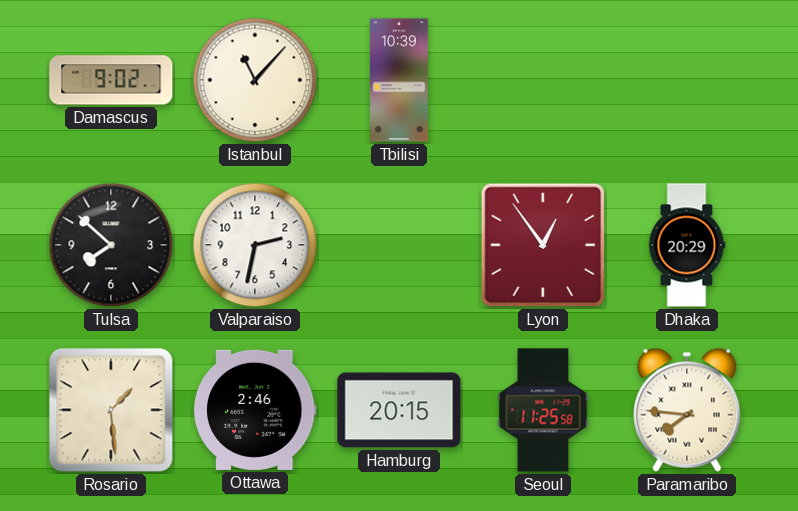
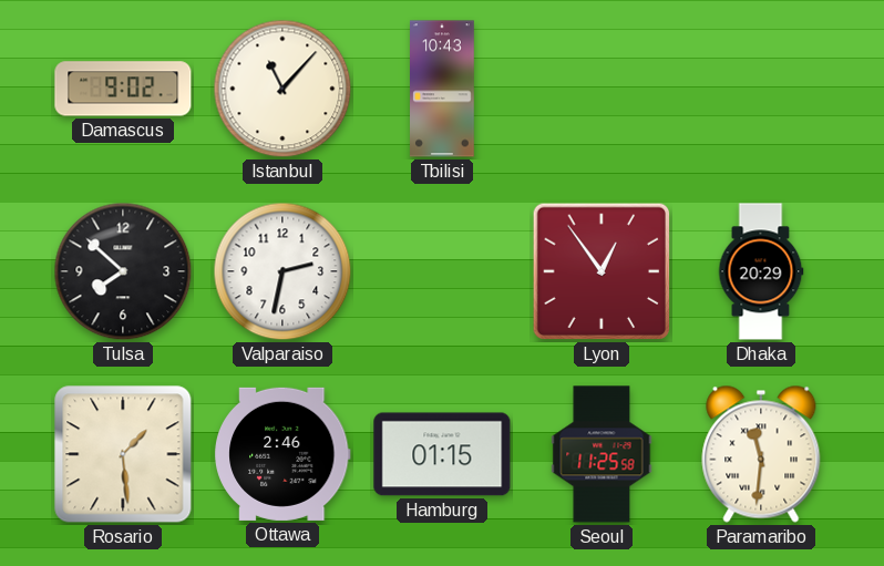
Tbilisi: 10:39 -> 10:43 (443, 89)
Hamburg: 20:15 -> 01:15 (442, 454)
Paramaribo: 7:46 -> 11:31 (761, 454)
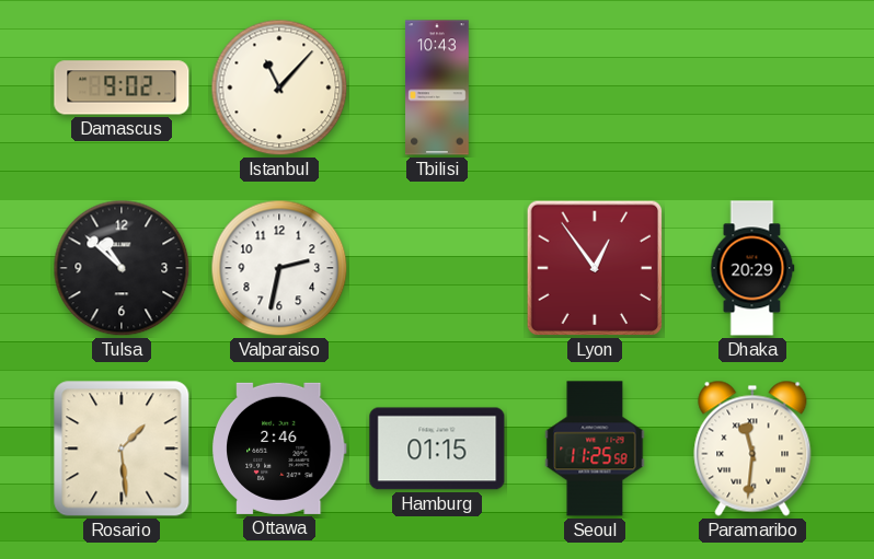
Tulsa: 7:52 -> 10:52 (122, 268)
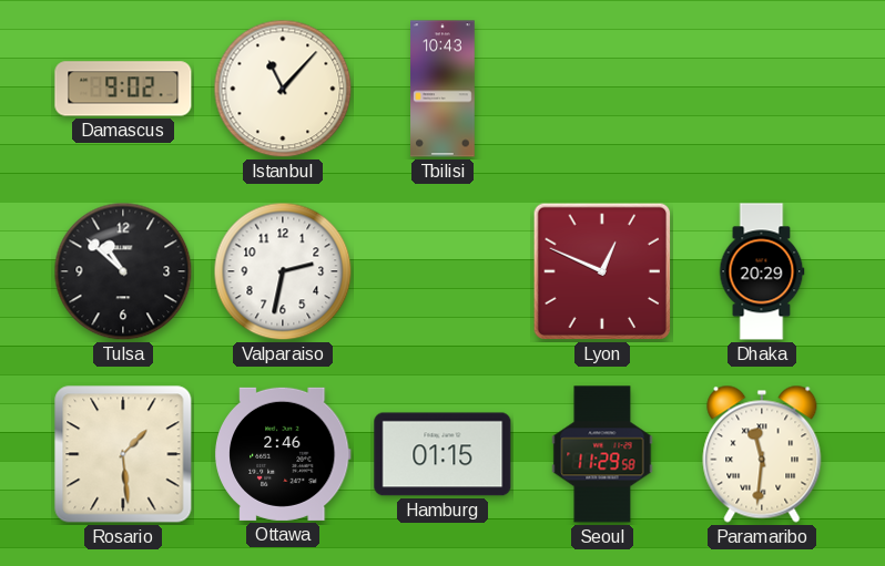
Lyon: 12:54 -> 12:49 (602, 271)
Seoul: 11:25 -> 11:29 (602, 454)
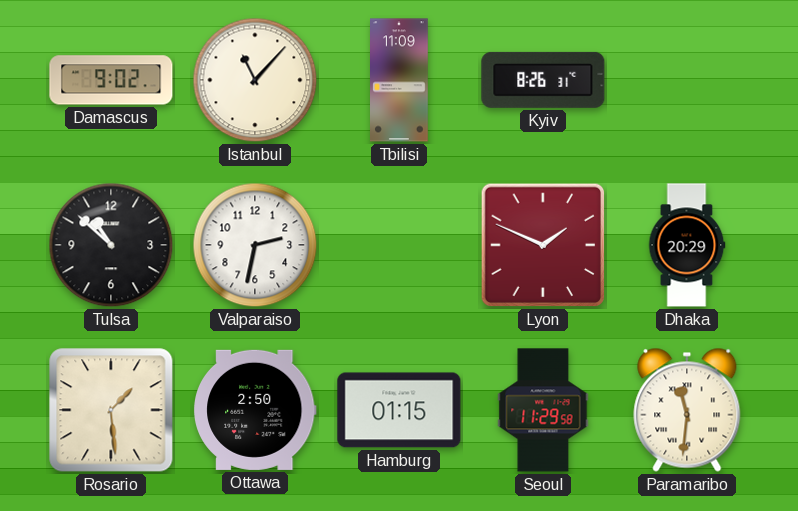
Tbilisi: 10:43 -> 11:09 (400, 80)
Kyiv: none -> 8:26 (543, 80)
Lyon: 12:49 -> 1:49 (543, 245)
Ottawa: 2:46 -> 2:50 (255, 410)
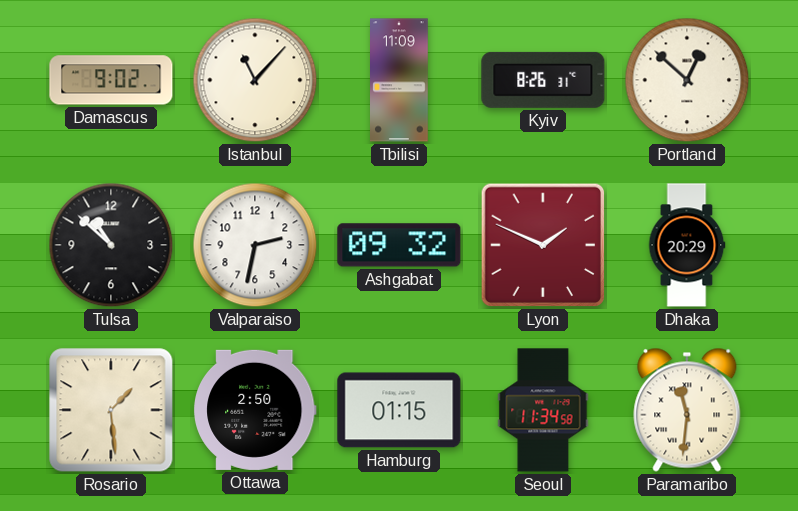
Portland: none -> 12:52 (687, 80)
Ashgabat: none -> 09:32 (399, 245)
Seoul: 11:29 -> 11:34 (543, 410)
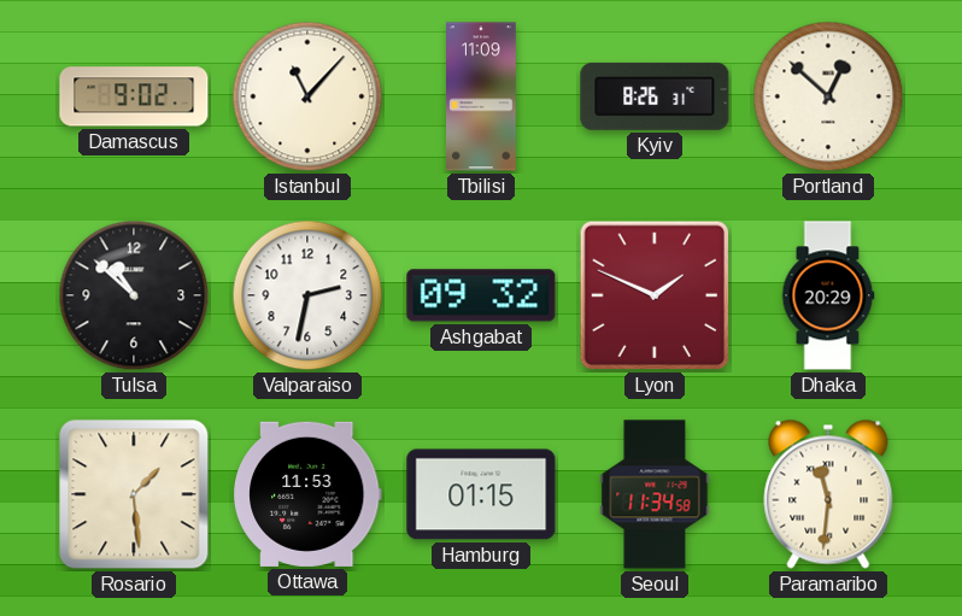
Ottawa: 2:50 -> 11:53 (307, 494)
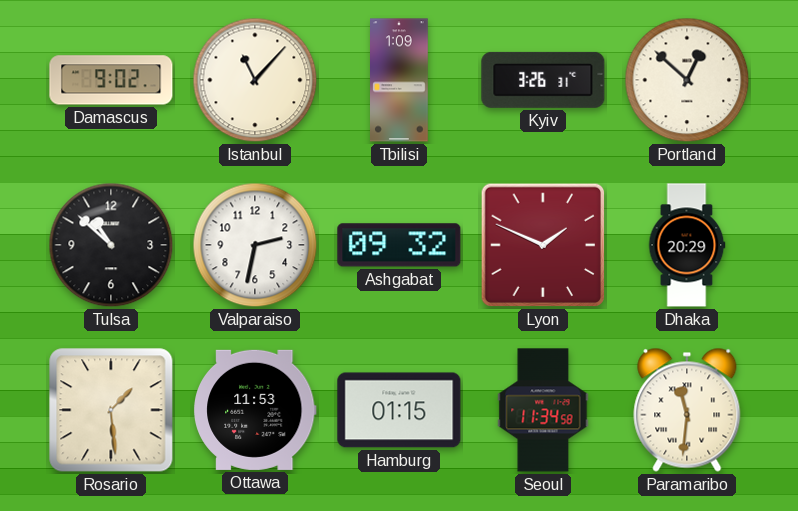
Tbilisi: 11:09 -> 1:09 (400, 80)
Kyiv: 8:26 -> 3:26 (543, 80)
